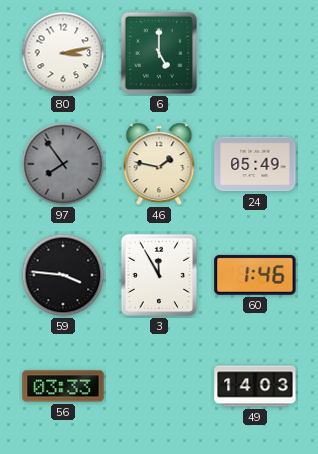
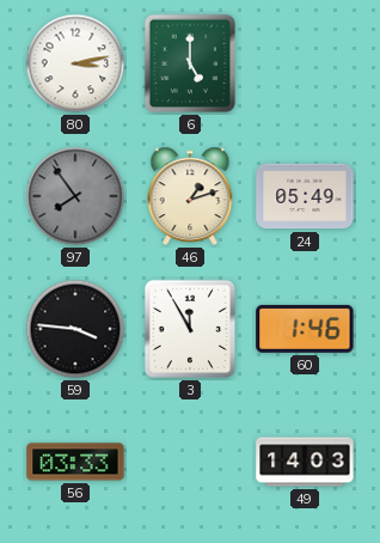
46: 1:47 -> 1:12 (190, 196)
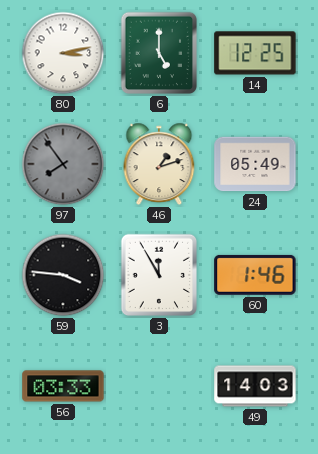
14: none -> 12:25 (255, 53)
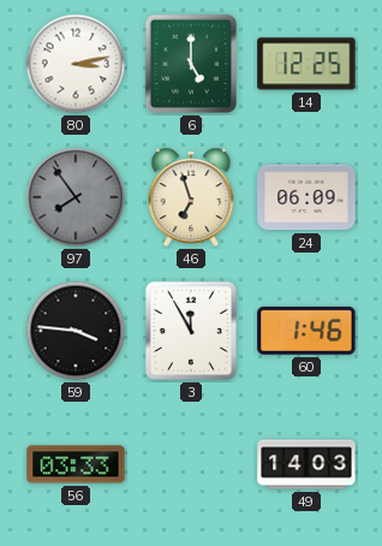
46: 1:12 -> 6:57 (191, 197)
24: 05:49 -> 06:09 (306, 197)
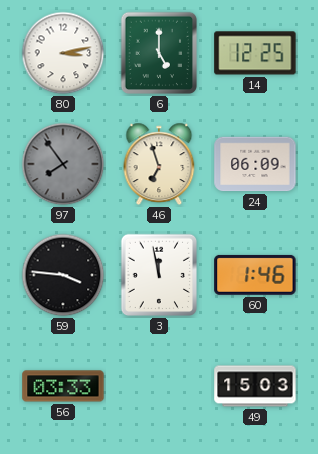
3: 11:55 -> 11:58 (158, 275)
49: 14:03 -> 15:03 (255, 386)
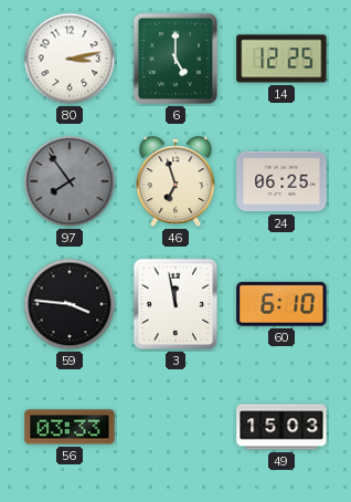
24: 06:09 -> 06:25 (281, 181)
60: 1:46 -> 6:10 (281, 304)
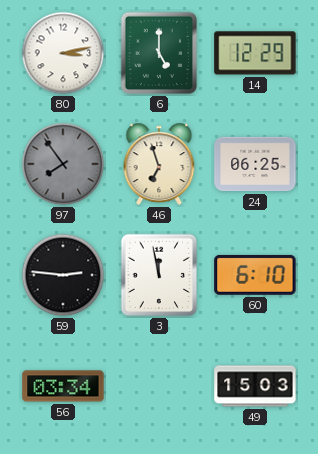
14: 12:25 -> 12:29 (255, 53)
59: 3:46 -> 2:46 (63, 275)
56: 03:33 -> 03:34 (63, 386)
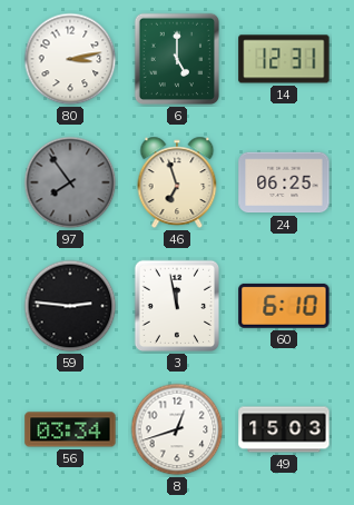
14: 12:29 -> 12:31 (284, 59)
8: none -> 12:42 (177, 429)
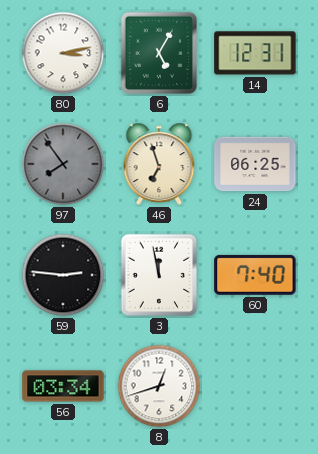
6: 5:00 -> 5:05 (158, 53)
60: 6:10 -> 7:40 (255, 275)
49: 15:03 -> none (284, 429)
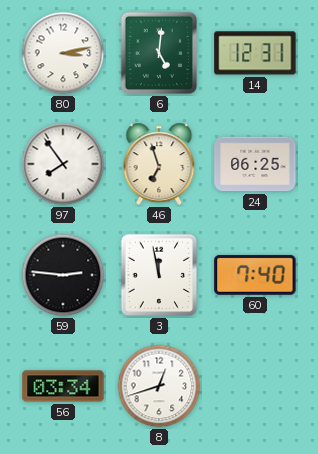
6: 5:05 -> 5:01 (158, 53)
97 dial: grey -> white (63, 164)
